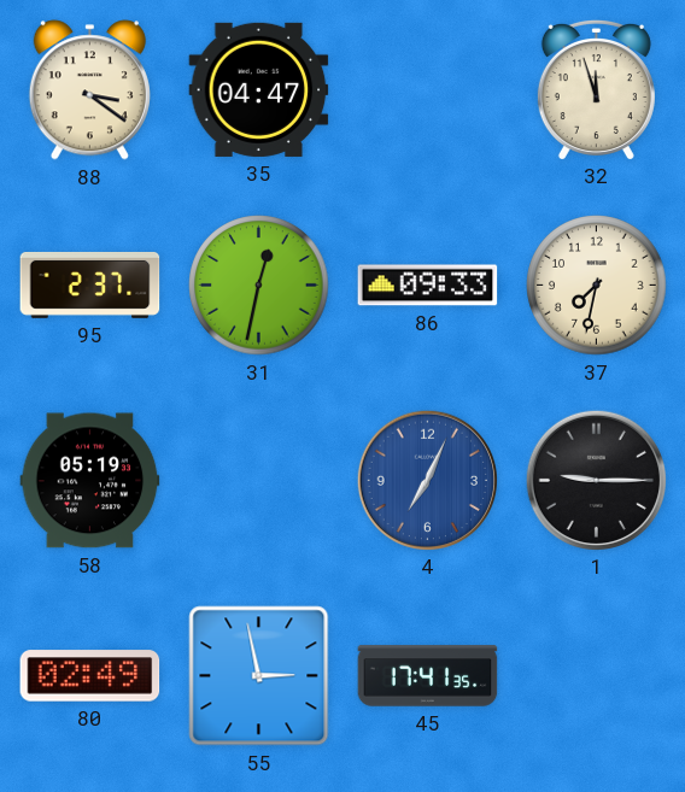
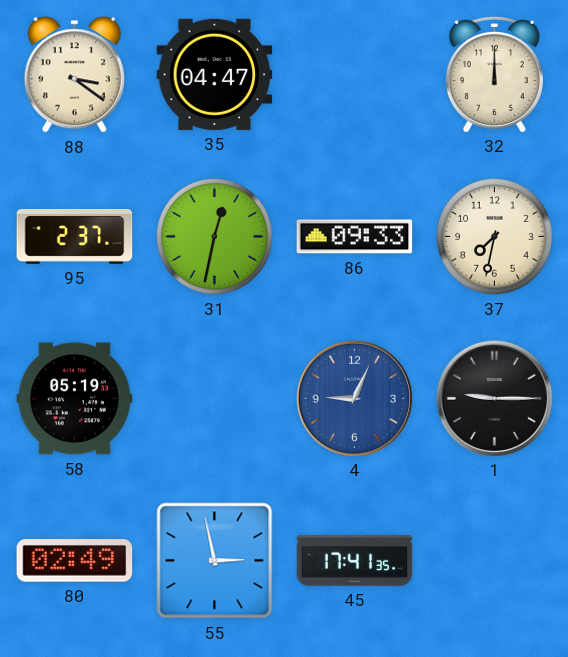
32: 11:57 -> 12:00 (494, 74)
4: 7:04 -> 9:04 (354, 398)
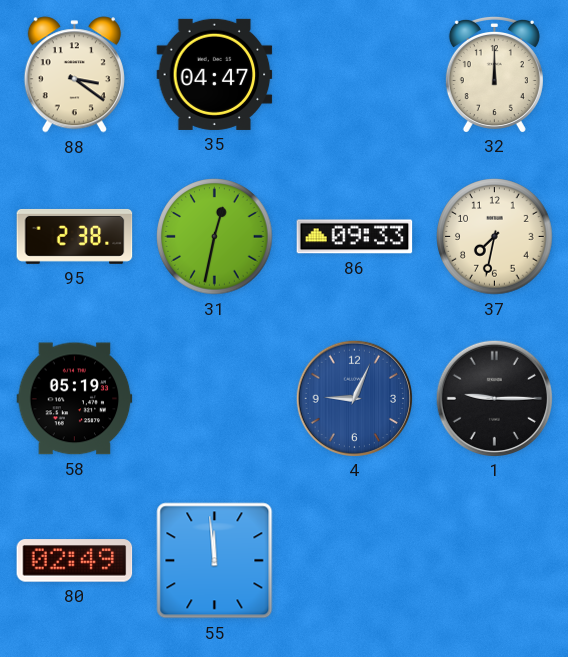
95: 2:37 -> 2:38 (75, 236)
55: 2:58 -> 11:59 (215, 561)
45: 17:41 -> none (355, 561)
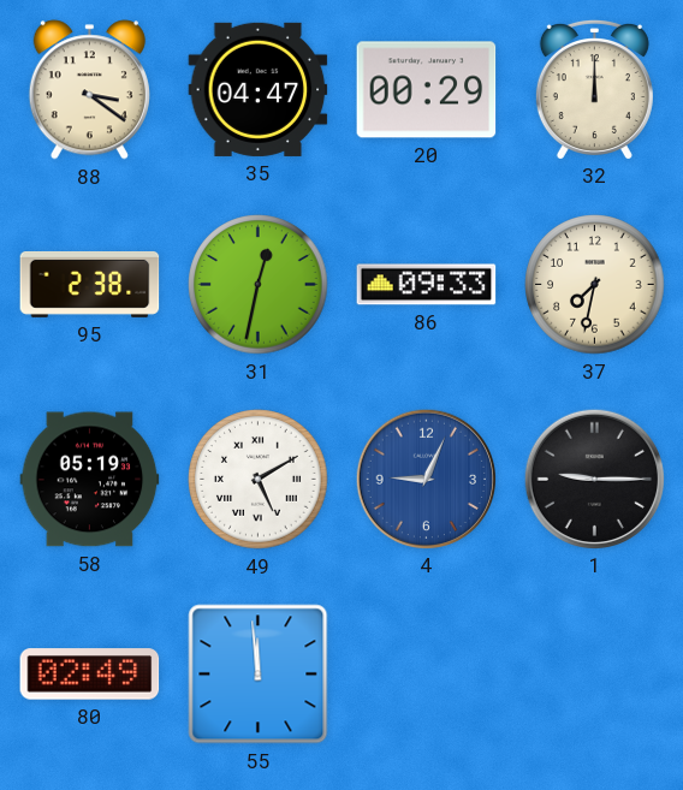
20: none -> 00:29 (427, 90)
49: none -> 5:10 (259, 480)
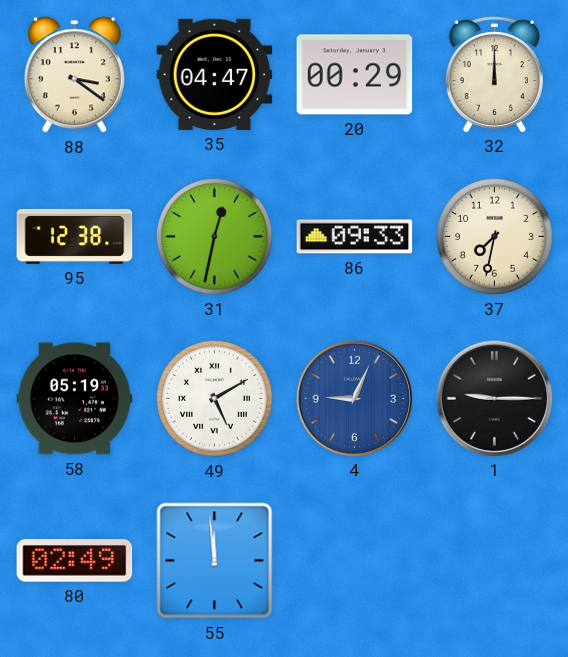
95: 2:38 -> 12:38 (75, 236)
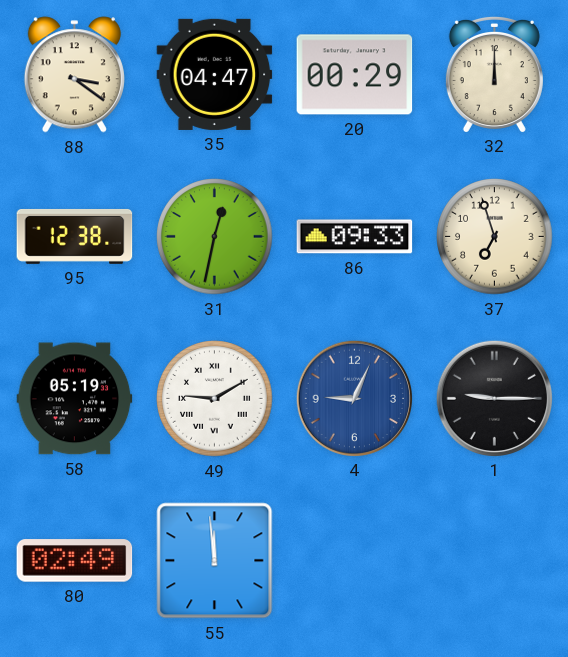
37: 7:32 -> 6:57 (495, 237)
49: 5:10 -> 9:10 (215, 399)
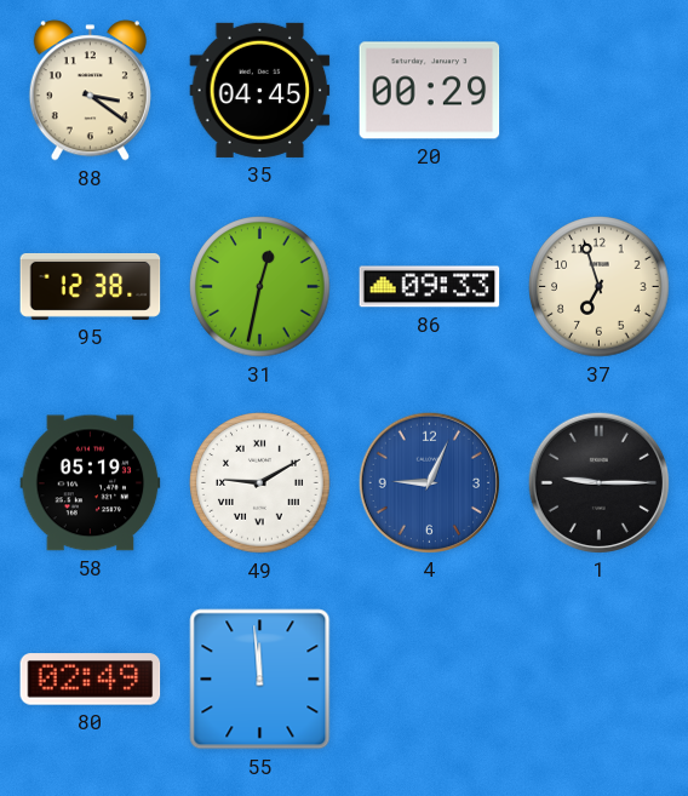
35: 04:47 -> 04:45 (260, 90)
32: 12:00 -> none (494, 74)
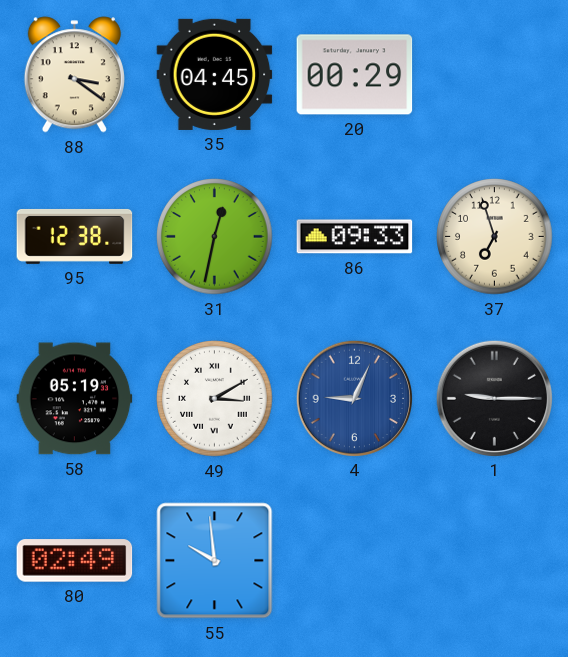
49: 9:10 -> 3:10 (215, 399)
55: 11:59 -> 9:59 (215, 561)
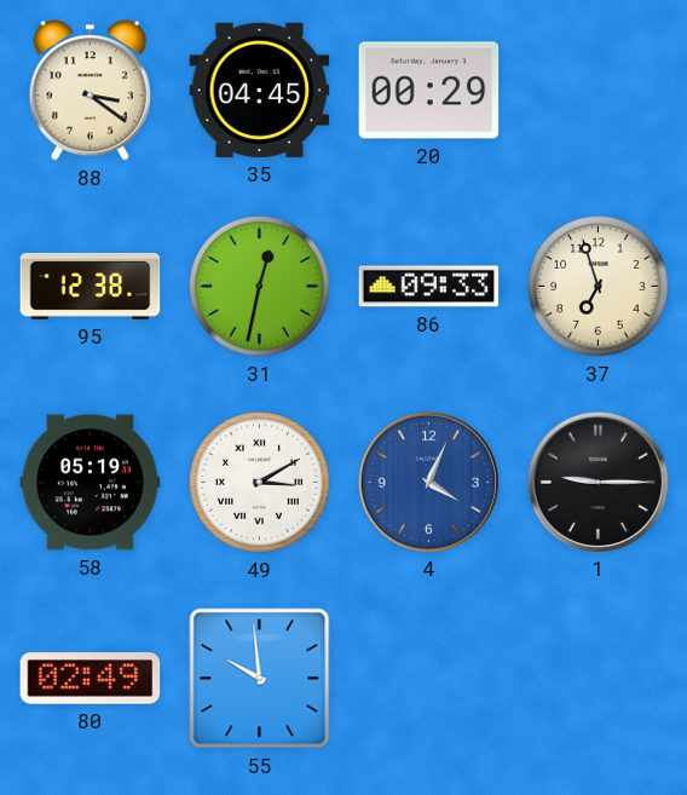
4: 9:04 -> 4:04 (428, 482)
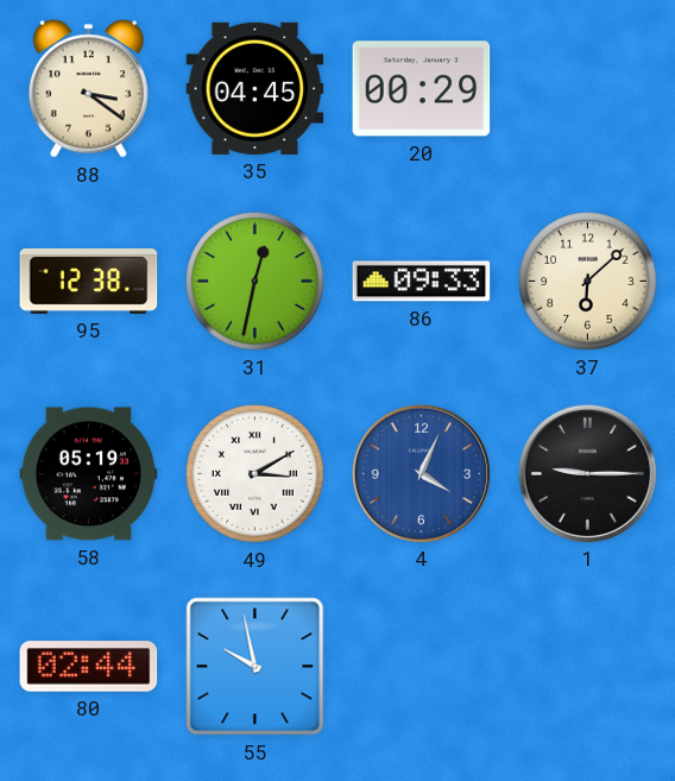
37: 6:57 -> 6:08 (588, 282)
80: 02:49 -> 02:44 (89, 667)
55: 9:59 -> 9:58 (256, 667)
